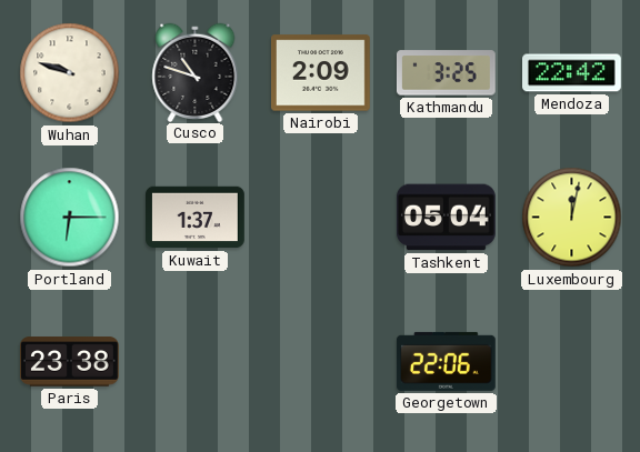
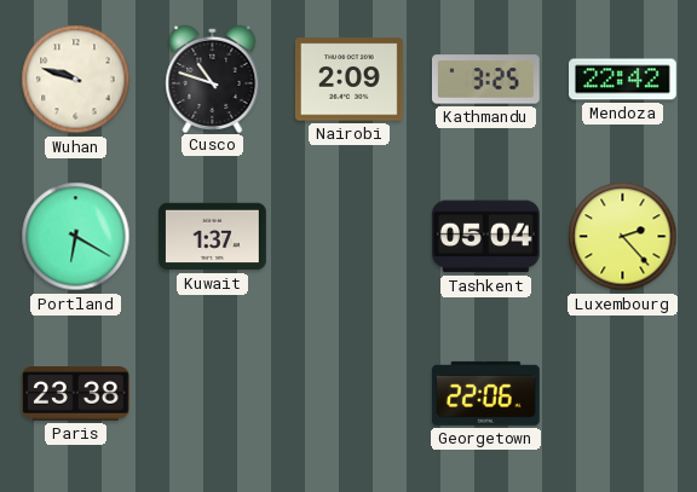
Portland: 6:15 -> 6:20 (76, 237)
Luxembourg: 12:02 -> 2:23 (623, 237)
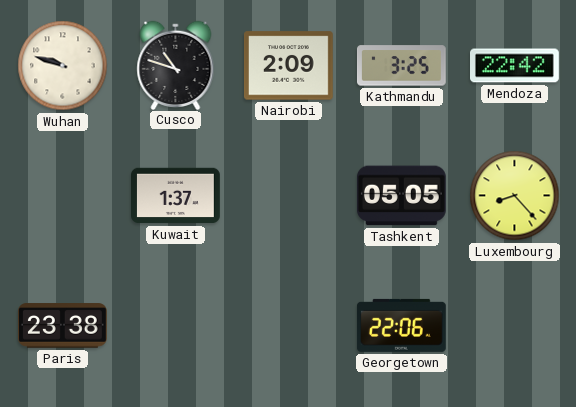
Portland: 6:20 -> none (76, 237)
Tashkent: 05:04 -> 05:05 (401, 196)
Luxembourg: 2:23 -> 8:23 (515, 196)
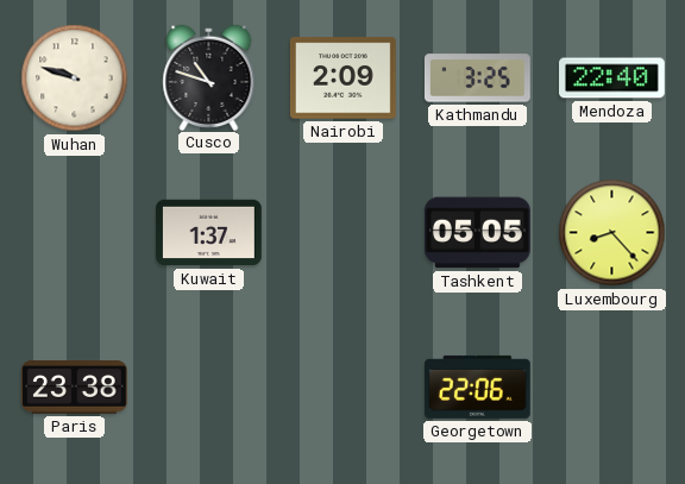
Mendoza: 22:42 -> 22:40 (612, 78)
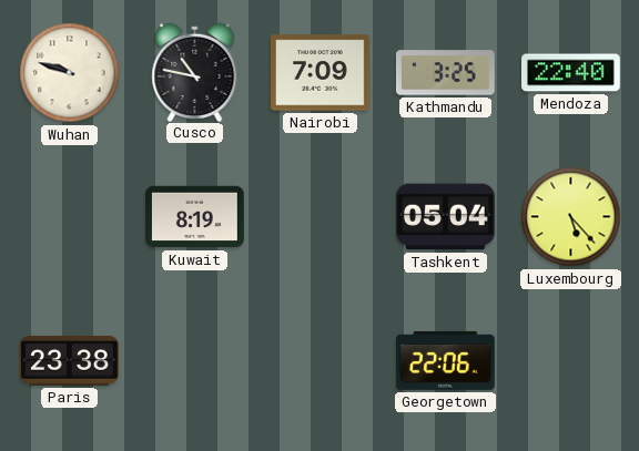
Cusco: 10:48 -> 10:47 (195, 72)
Nairobi: 2:09 -> 7:09 (319, 73)
Kuwait: 1:37 -> 8:19 (195, 217)
Tashkent: 05:05 -> 05:04 (445, 217)
Luxembourg: 8:23 -> 5:23 (571, 217)
